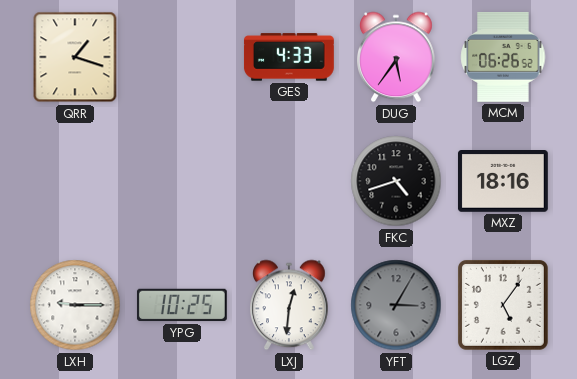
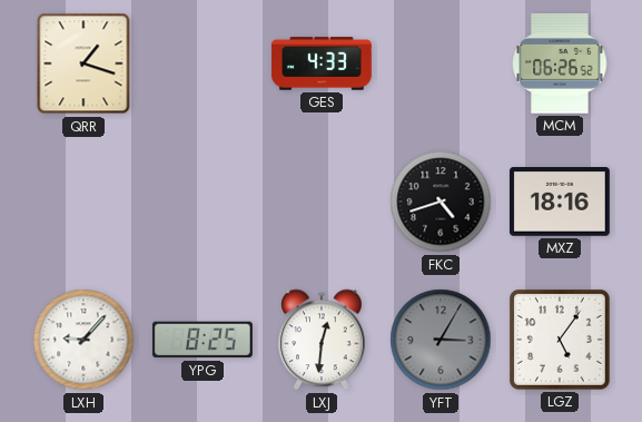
DUG: 5:36 -> none (397, 57)
LXH: 9:15 -> 9:07 (83, 340)
YPG: 10:25 -> 8:25 (203, 340)
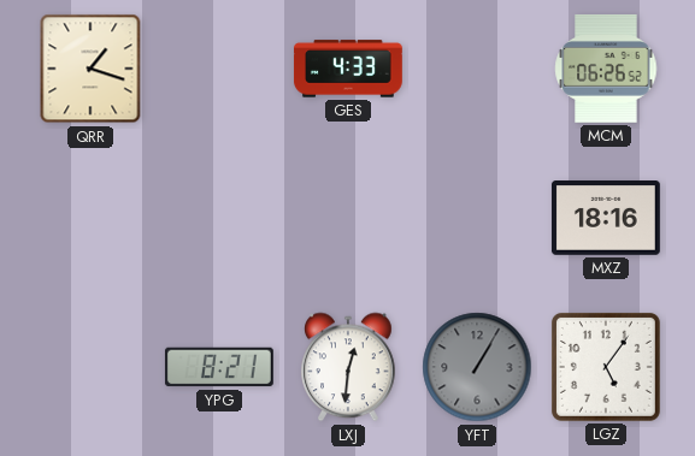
FKC: 4:42 -> none (441, 202)
LXH: 9:07 -> none (83, 340)
YPG: 8:25 -> 8:21 (219, 367)
YFT: 3:05 -> 1:05 (477, 367)
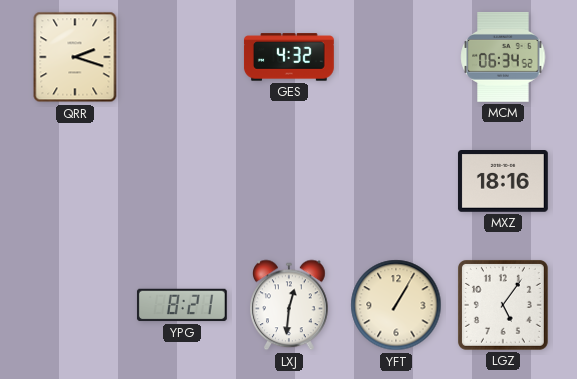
QRR: 1:18 -> 2:18 (75, 57)
GES: 4:33 -> 4:32 (289, 57)
MCM: 06:26 -> 06:34 (503, 57)
YFT dial: grey -> cream (396, 305)
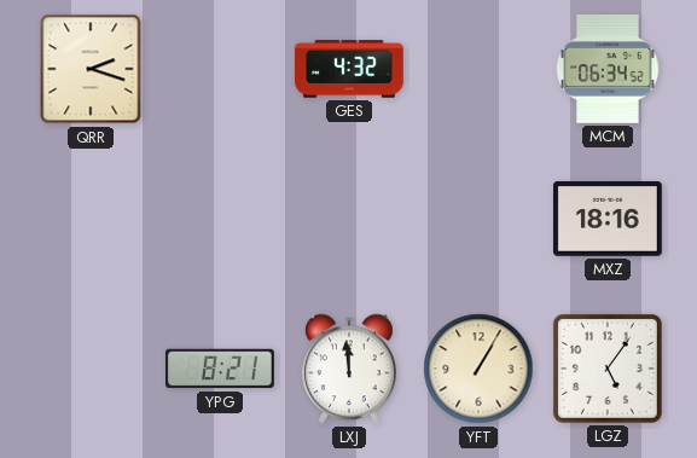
LXJ: 12:31 -> 11:59 (350, 369)
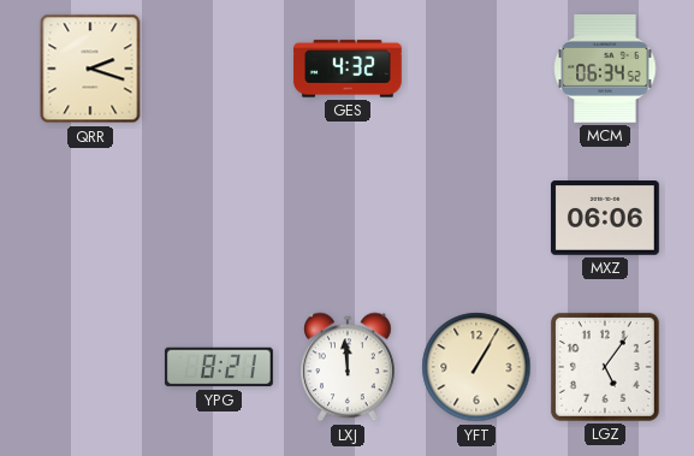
MXZ: 18:16 -> 06:06 (605, 218)
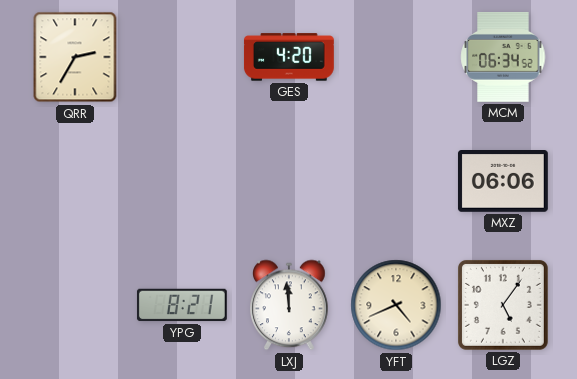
QRR: 2:18 -> 2:35 (75, 57)
GES: 4:32 -> 4:20 (289, 57)
YFT: 1:05 -> 4:41 (396, 305)
